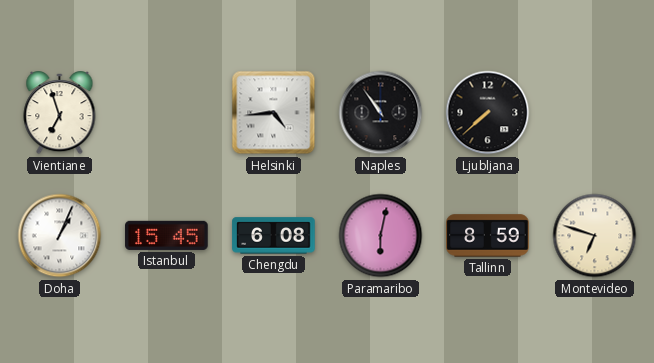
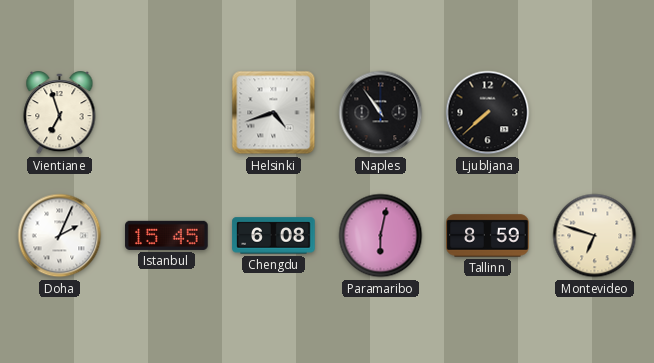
Helsinki: 4:44 -> 4:42 (274, 113)
Doha: 1:04 -> 2:04 (60, 236)
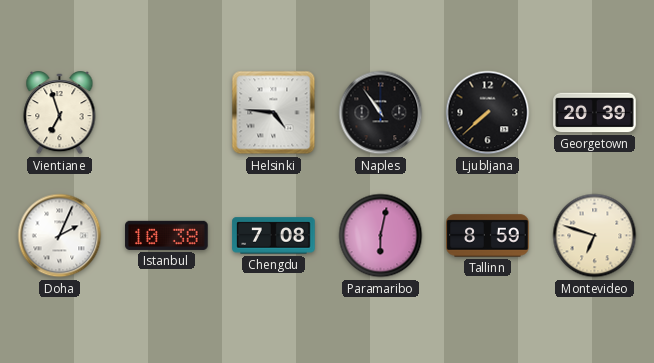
Helsinki: 4:42 -> 4:46 (274, 113)
Georgetown: none -> 20:39 (595, 113)
Istanbul: 15:45 -> 10:38 (167, 235)
Chengdu: 6:08 -> 7:08 (274, 236)
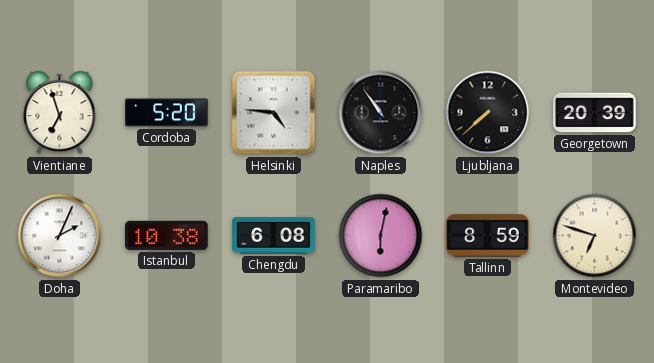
Cordoba: none -> 5:20 (167, 113)
Chengdu: 7:08 -> 6:08 (274, 236)
